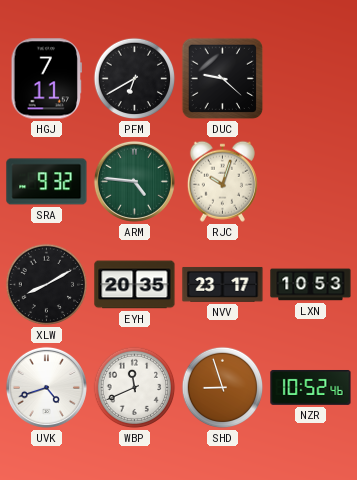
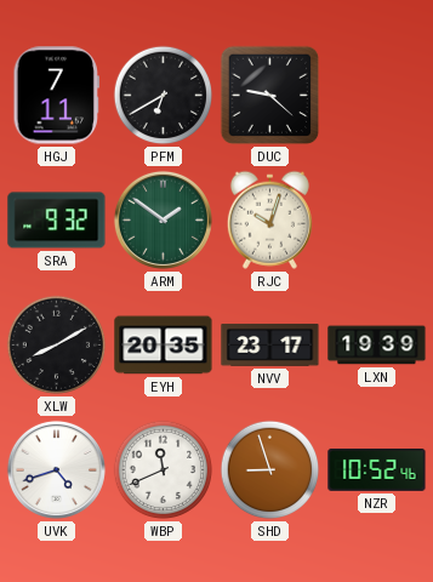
ARM: 4:46 -> 1:51 (163, 219)
LXN: 10:53 -> 19:39 (377, 346)
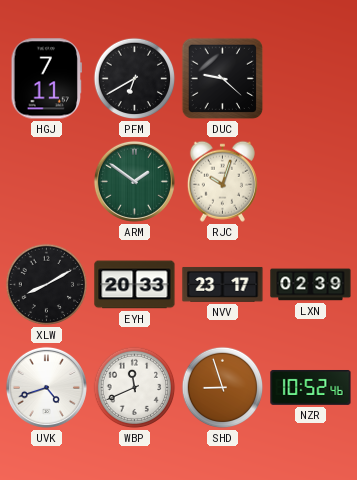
SRA: 9:32 -> none (57, 221)
EYH: 20:35 -> 20:33 (135, 285)
LXN: 19:39 -> 02:39 (311, 285)
